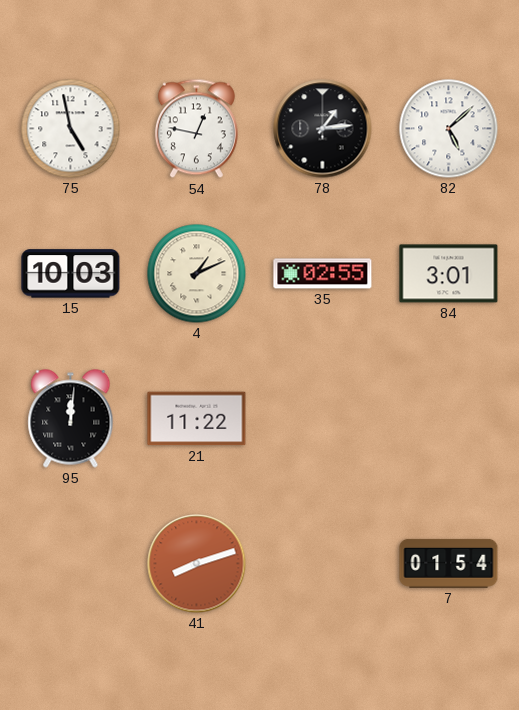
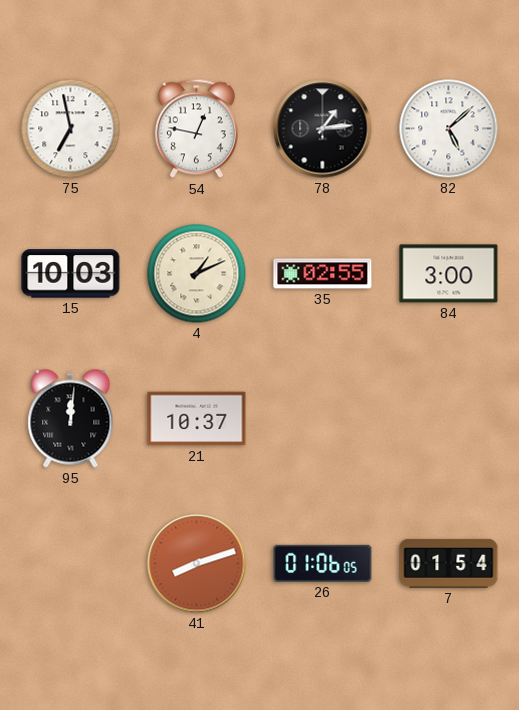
75: 4:58 -> 6:58 (71, 129)
84: 3:01 -> 3:00 (449, 274)
21: 11:22 -> 10:37 (197, 419)
26: none -> 01:06 (323, 563)
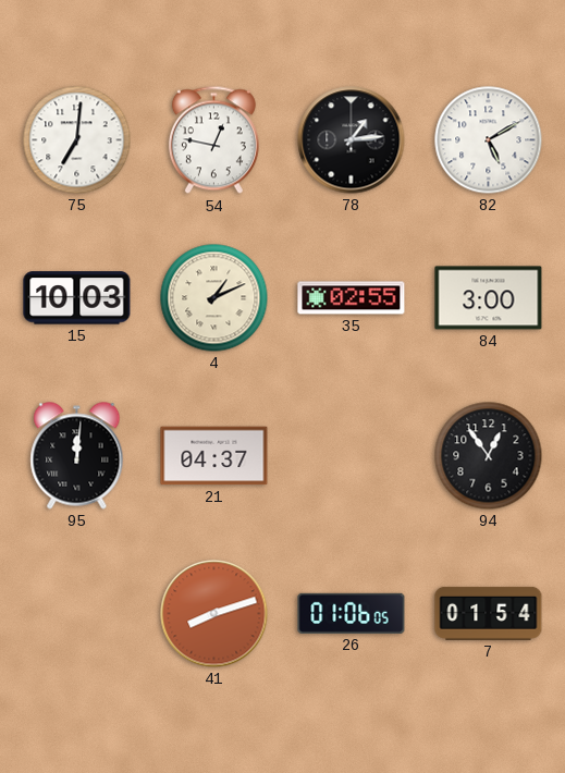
75: 6:58 -> 7:01 (77, 140)
82: 5:08 -> 5:10 (489, 140)
21: 10:37 -> 04:37 (214, 456)
94: none -> 12:54 (489, 456)
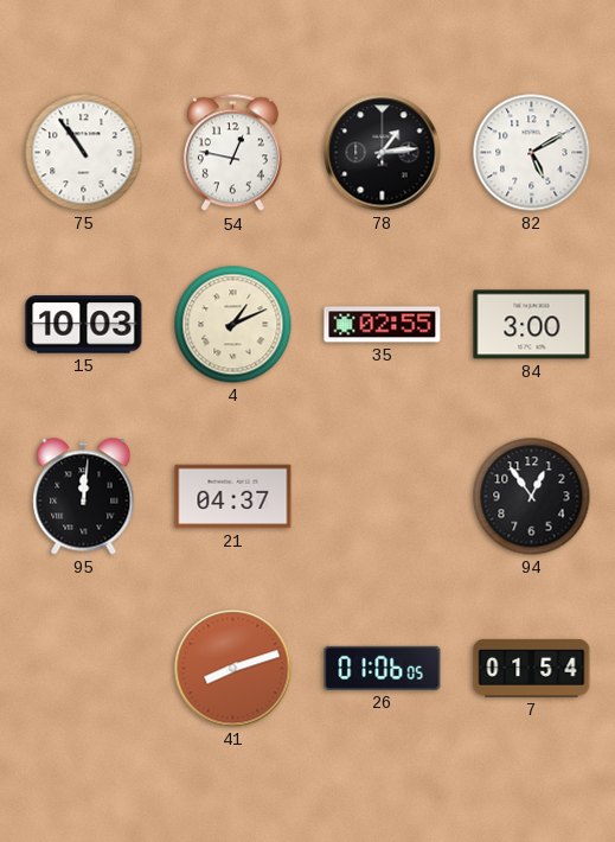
75: 7:01 -> 10:54 (84, 153)
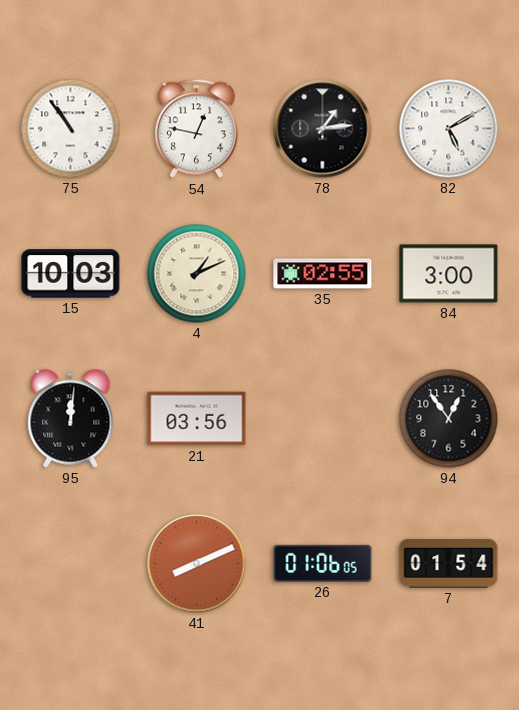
21: 04:37 -> 03:56 (197, 419)
41: 8:12 -> 8:11 (197, 564)
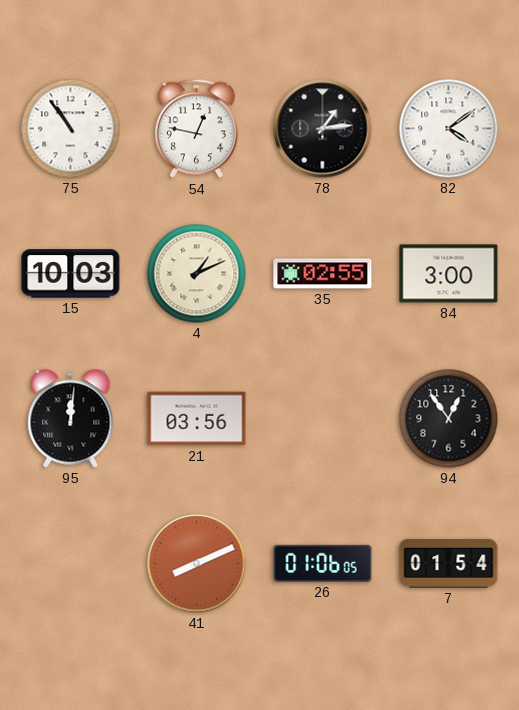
82: 5:10 -> 4:09 (449, 129)
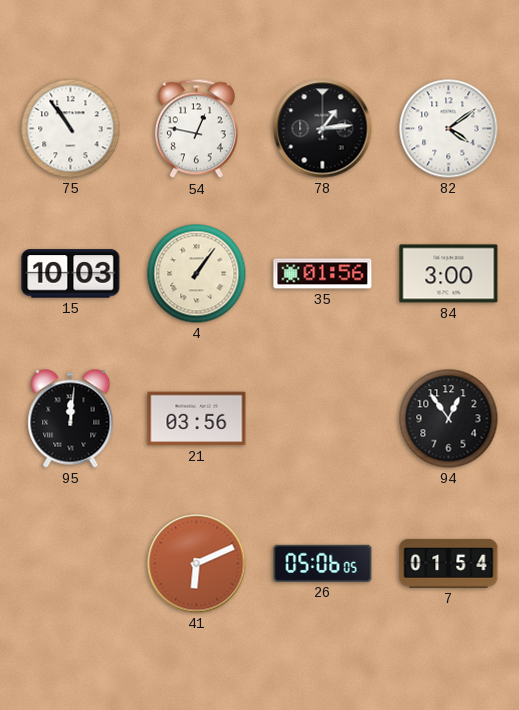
4: 1:11 -> 1:06 (197, 274)
35: 02:55 -> 01:56 (323, 274)
41: 8:11 -> 6:11 (197, 564)
26: 01:06 -> 05:06 (323, 563)
